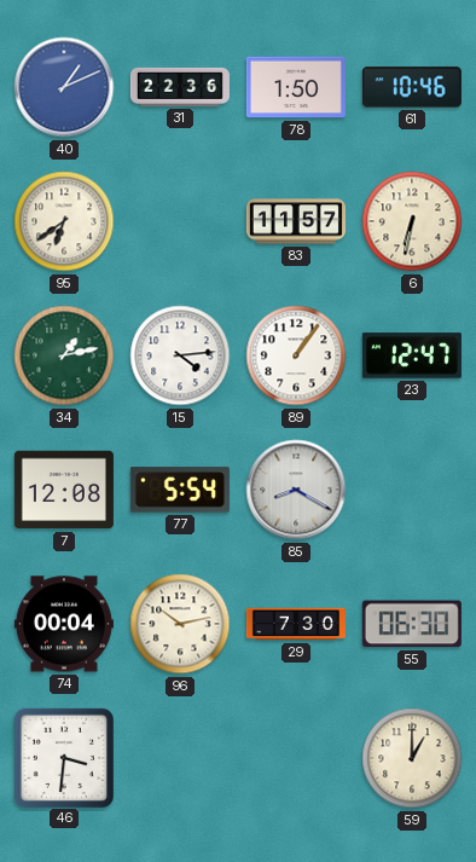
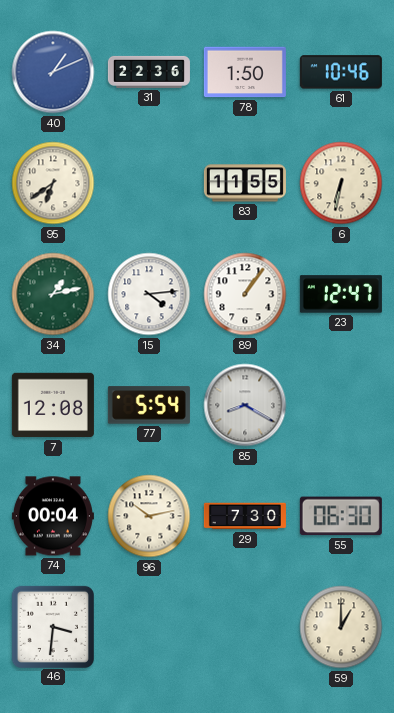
83: 11:57 -> 11:55 (245, 183)
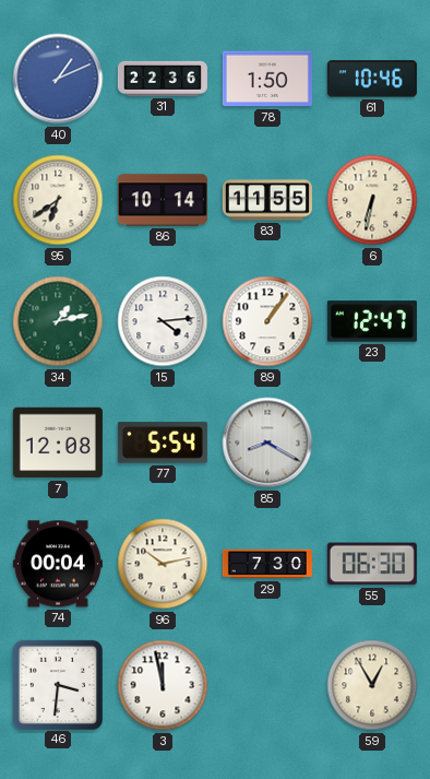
86: none -> 10:14 (163, 200)
3: none -> 11:58 (163, 685)
59: 1:00 -> 12:55 (372, 685)
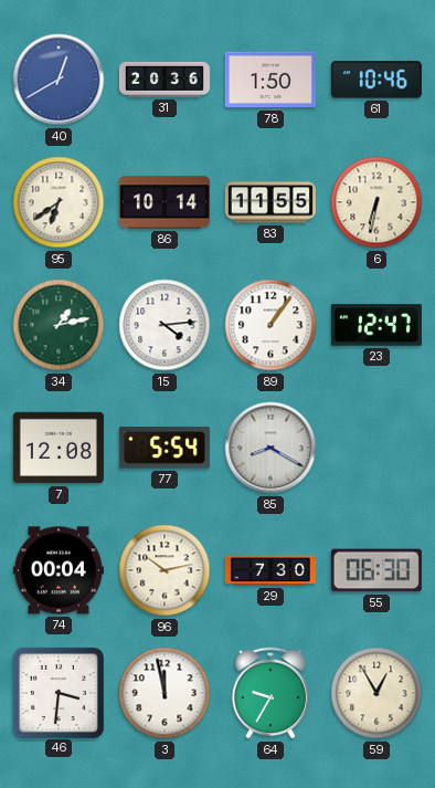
40: 1:11 -> 12:40 (59, 80)
31: 22:36 -> 20:36 (165, 80)
64: none -> 9:35 (270, 693)
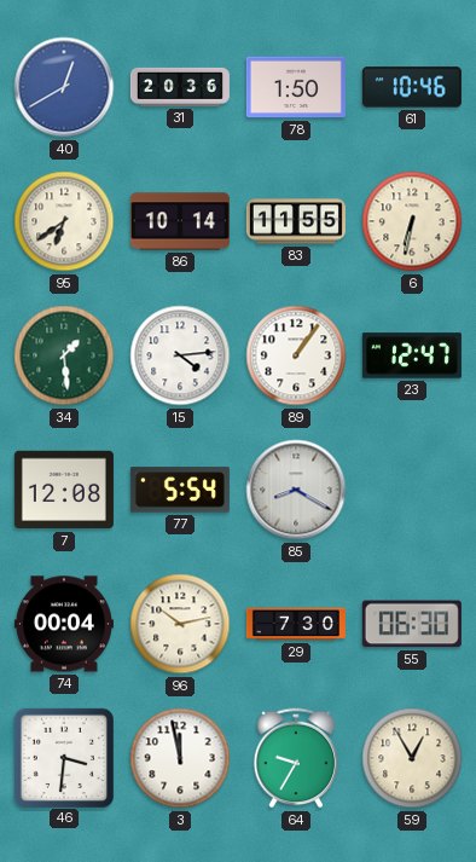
34: 1:13 -> 1:29 (64, 355)
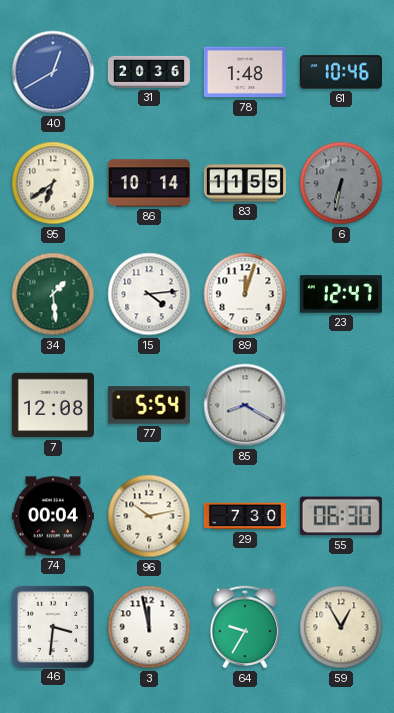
78: 1:50 -> 1:48 (245, 72)
6 dial: cream -> grey (341, 183)
89: 1:06 -> 12:03 (245, 294)
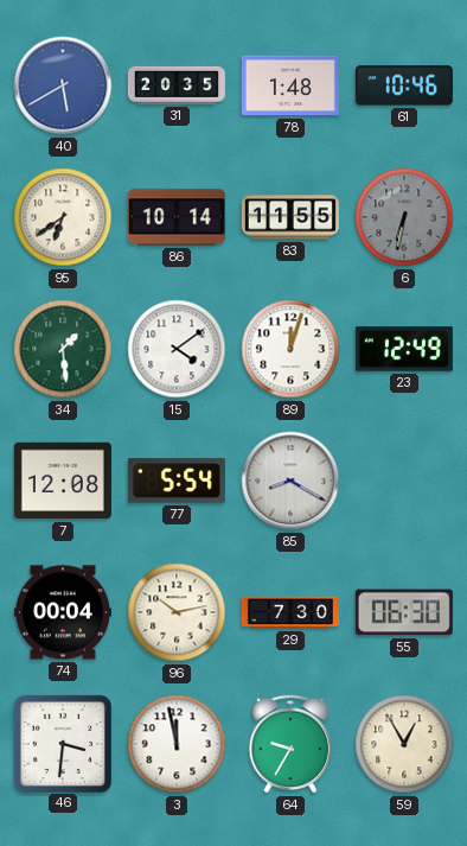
40: 12:40 -> 5:40 (63, 85)
31: 20:36 -> 20:35 (177, 85)
15: 4:14 -> 4:09 (177, 349)
23: 12:47 -> 12:49 (404, 349)
